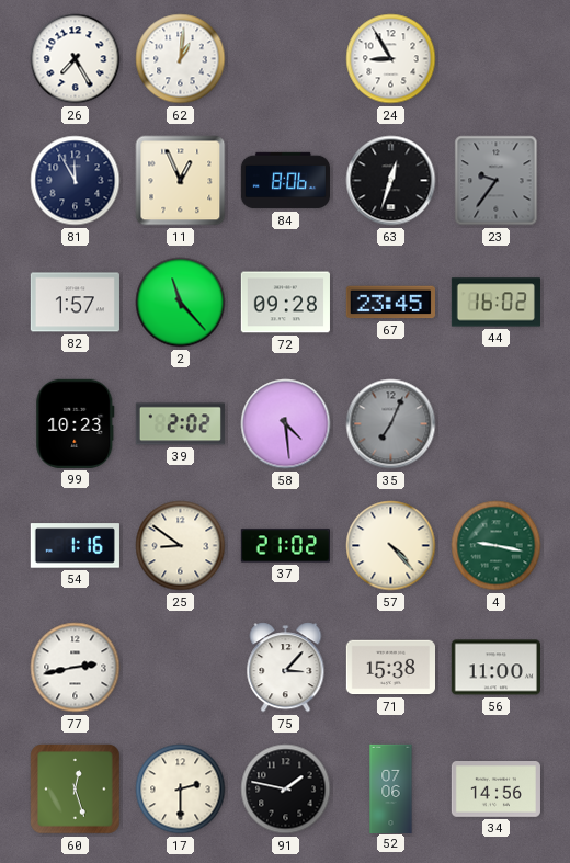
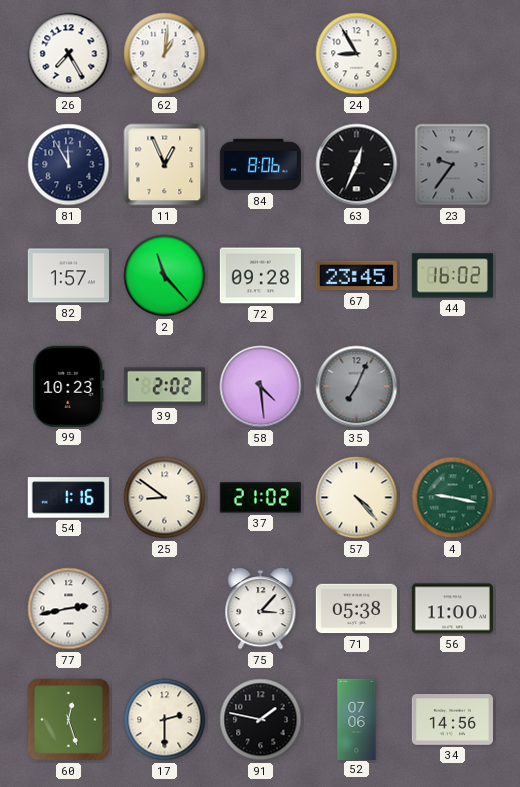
63: 12:33 -> 12:34 (357, 165)
71: 15:38 -> 05:38 (356, 609)
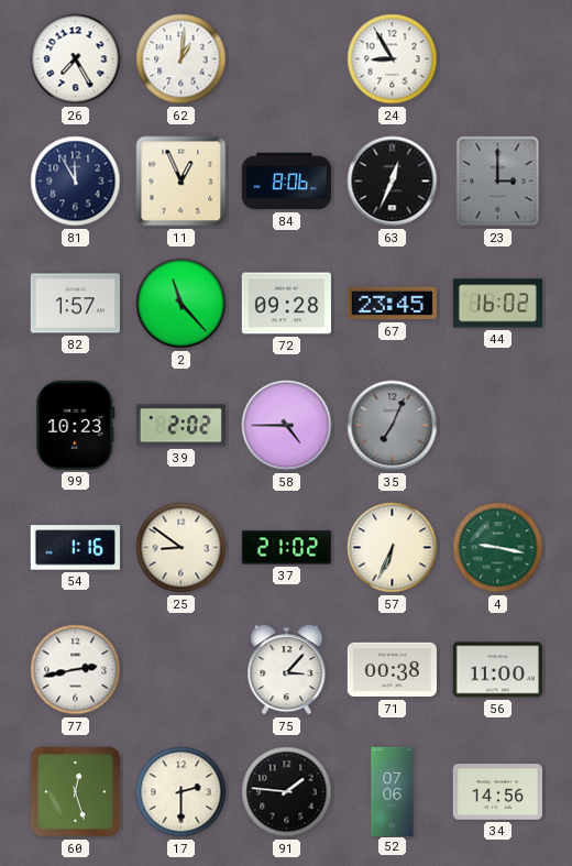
23: 9:36 -> 3:00 (498, 182)
58: 4:29 -> 4:45 (287, 426)
57: 4:23 -> 6:34 (393, 548)
71: 05:38 -> 00:38 (392, 670)
91: 1:47 -> 1:46 (287, 792)
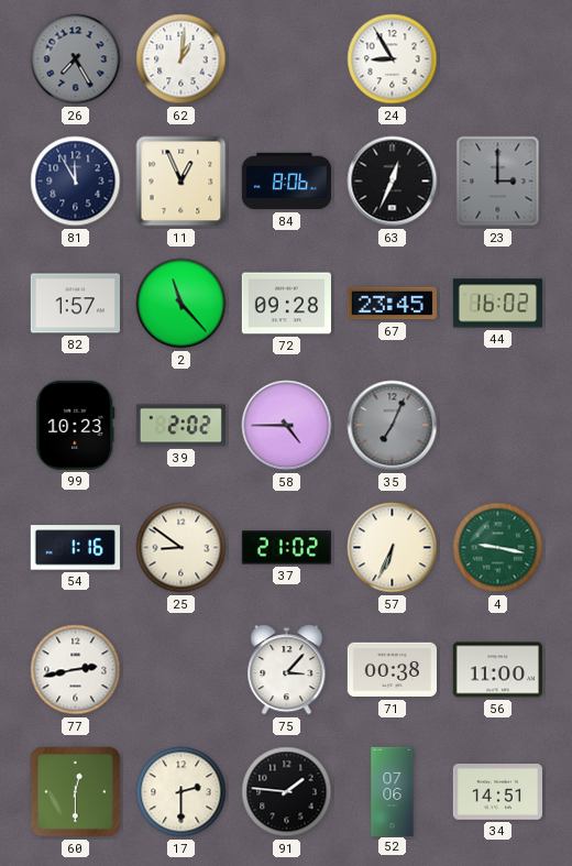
26 dial: white -> grey (76, 59)
60: 12:27 -> 12:30 (76, 792)
34: 14:56 -> 14:51 (497, 792)
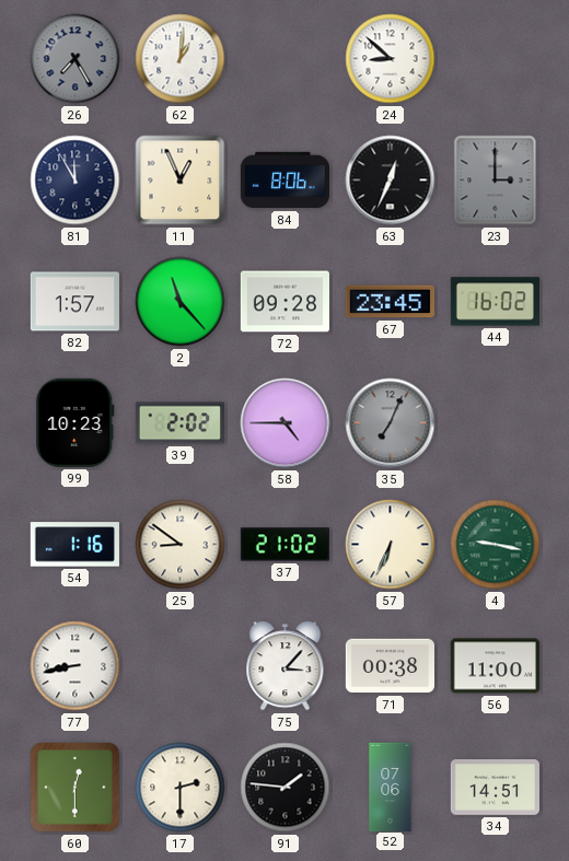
24: 8:55 -> 8:52 (391, 59)
77: 2:43 -> 8:43 (76, 666)
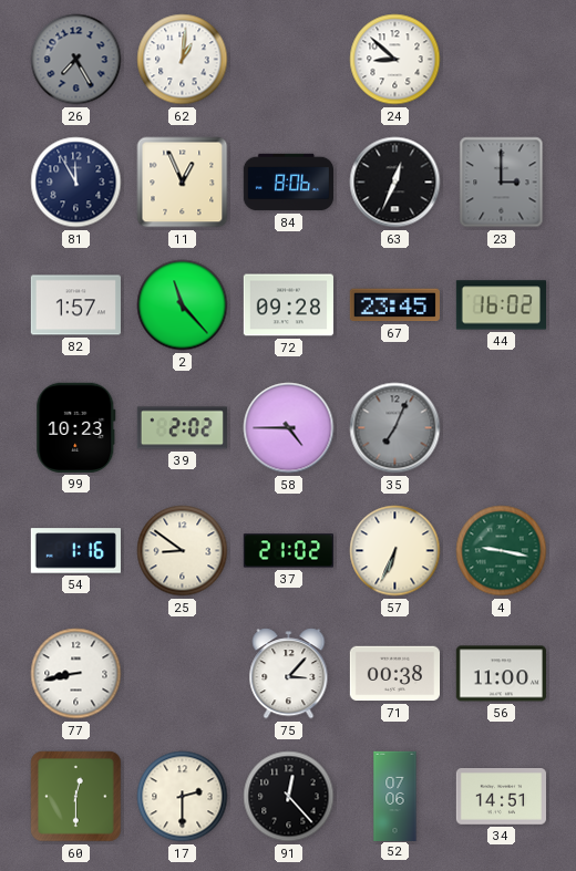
91: 1:46 -> 12:23 (289, 797)
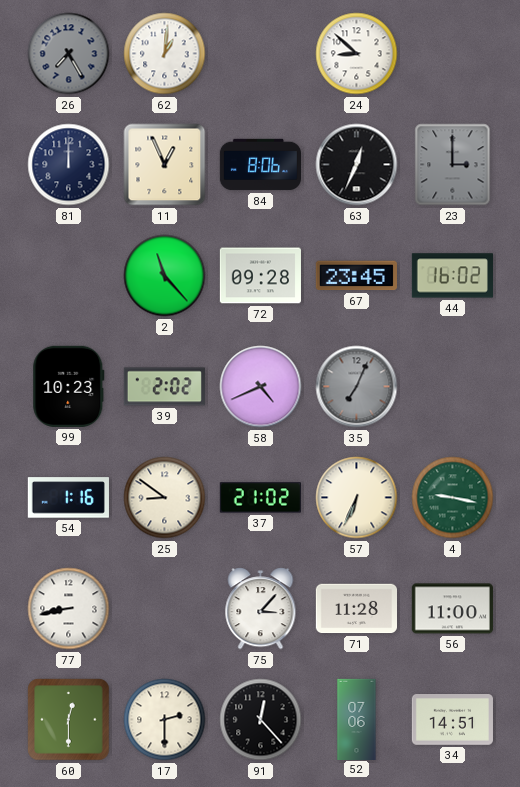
81: 11:55 -> 12:00 (69, 165)
82: 1:57 -> none (75, 305)
58: 4:45 -> 4:41 (261, 387)
71: 00:38 -> 11:28 (356, 609)
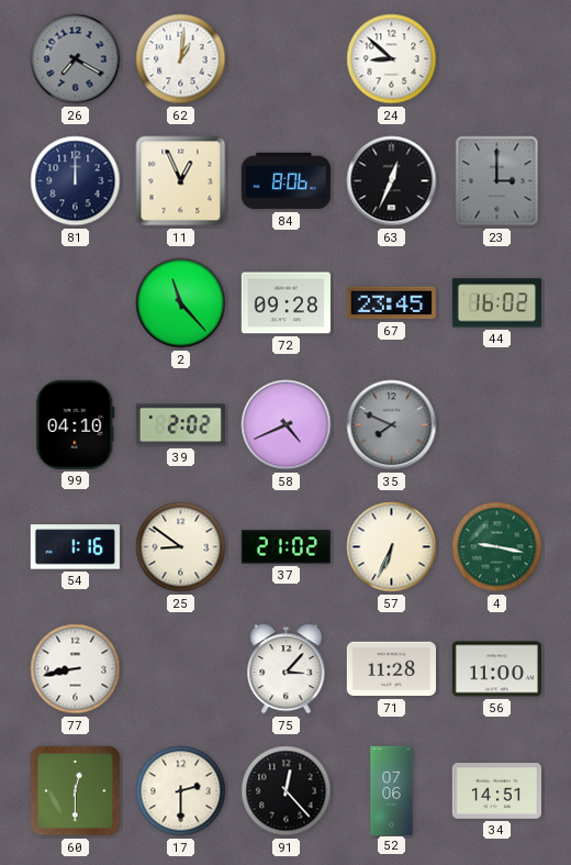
26: 7:25 -> 7:20 (76, 59)
99: 10:23 -> 04:10 (76, 424)
35: 7:04 -> 7:49 (392, 425)
